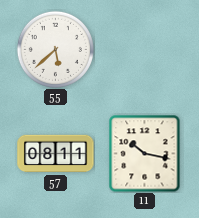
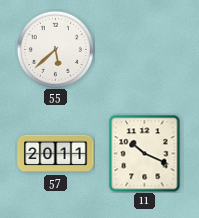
57: 08:11 -> 20:11 (56, 154)
11: 10:17 -> 10:19 (145, 153)
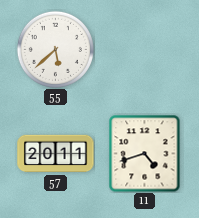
11: 10:19 -> 4:42 (145, 153)
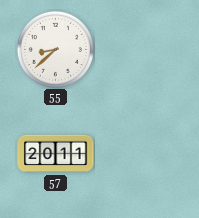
55: 5:38 -> 8:38 (55, 49)
11: 4:42 -> none (145, 153)
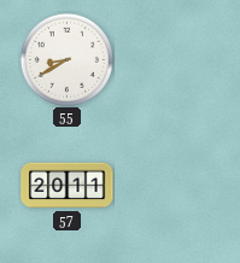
55: 8:38 -> 8:40 (66, 59)
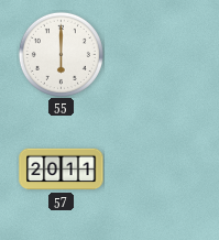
55: 8:40 -> 6:00 (61, 54)
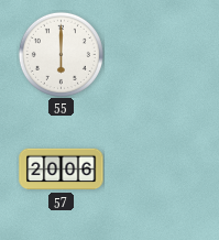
57: 20:11 -> 20:06 (62, 170)
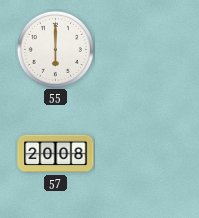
57: 20:06 -> 20:08 (56, 154)
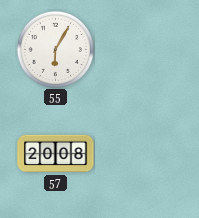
55: 6:00 -> 6:05 (55, 49)
